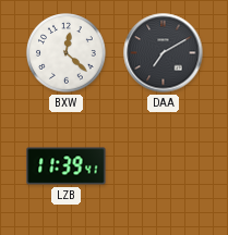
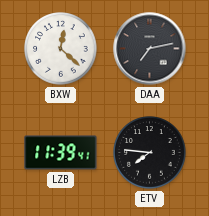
DAA: 7:10 -> 7:13 (150, 49)
ETV: none -> 7:46 (150, 153)
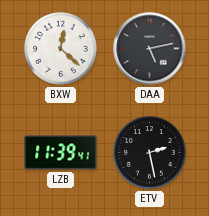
DAA: 7:13 -> 5:13 (150, 49)
ETV: 7:46 -> 2:28 (150, 153)
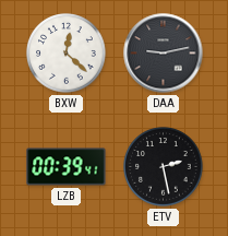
DAA: 5:13 -> 9:13 (164, 54)
LZB: 11:39 -> 00:39 (67, 167)
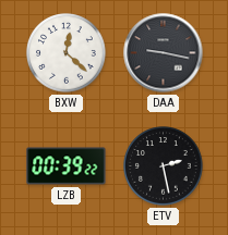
DAA: 9:13 -> 9:17 (164, 53)
LZB: 00:39:41 -> 00:39:22 (67, 166)
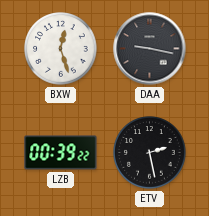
BXW: 12:22 -> 12:27 (61, 49)
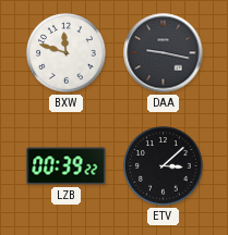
BXW: 12:27 -> 11:48 (67, 53)
ETV: 2:28 -> 3:08 (164, 166)
